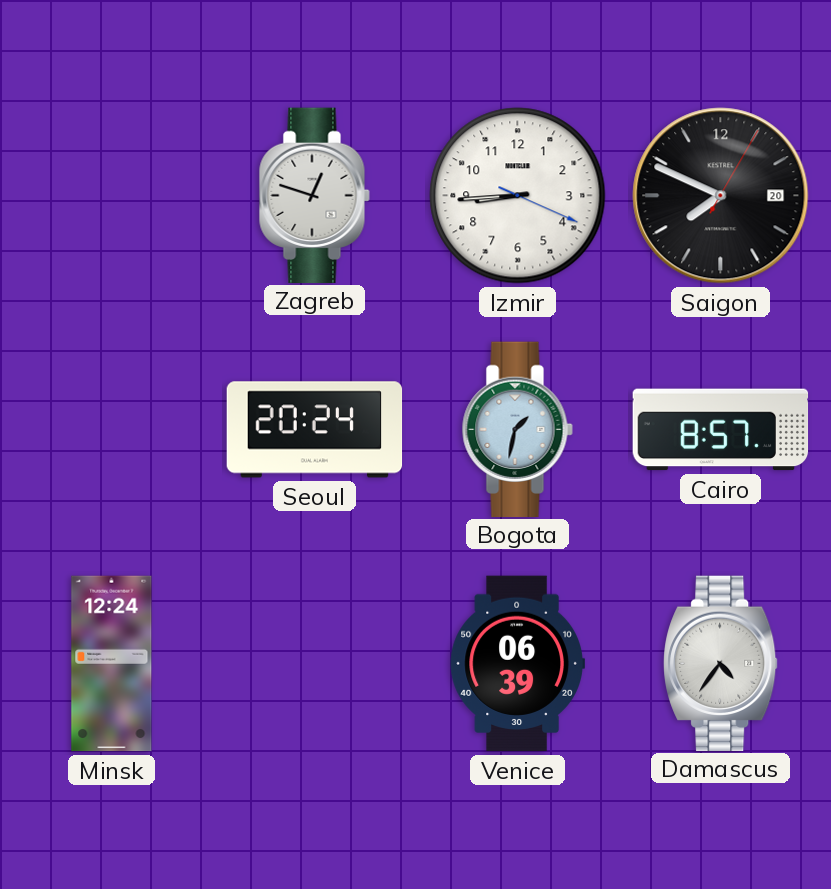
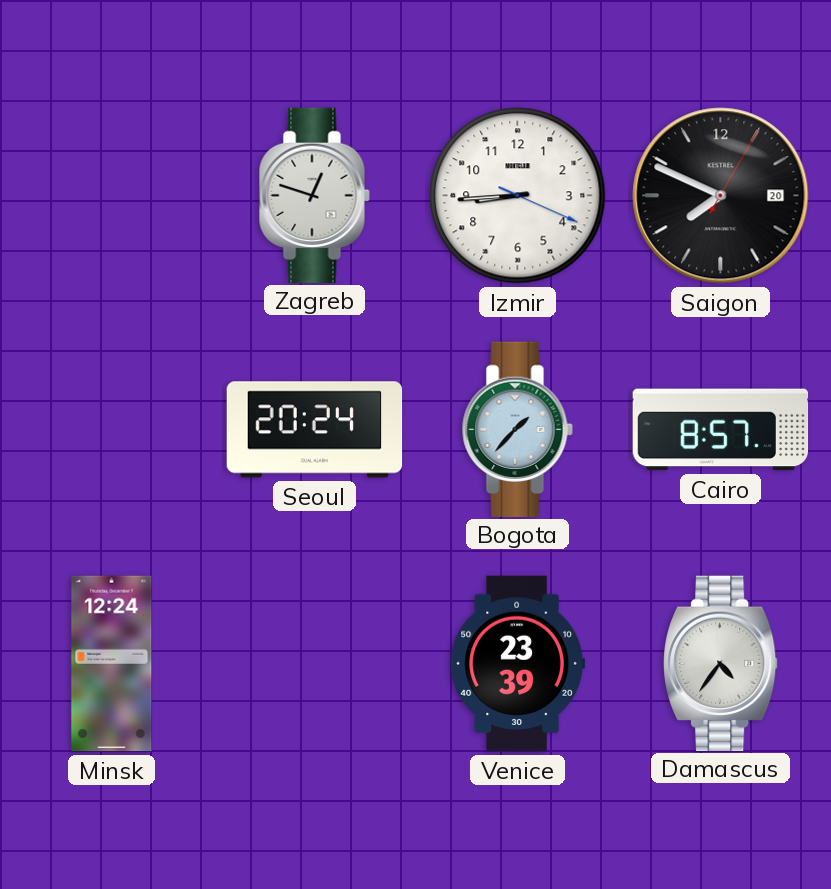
Bogota: 1:32 -> 1:37 (517, 429)
Venice: 06:39 -> 23:39 (517, 664)
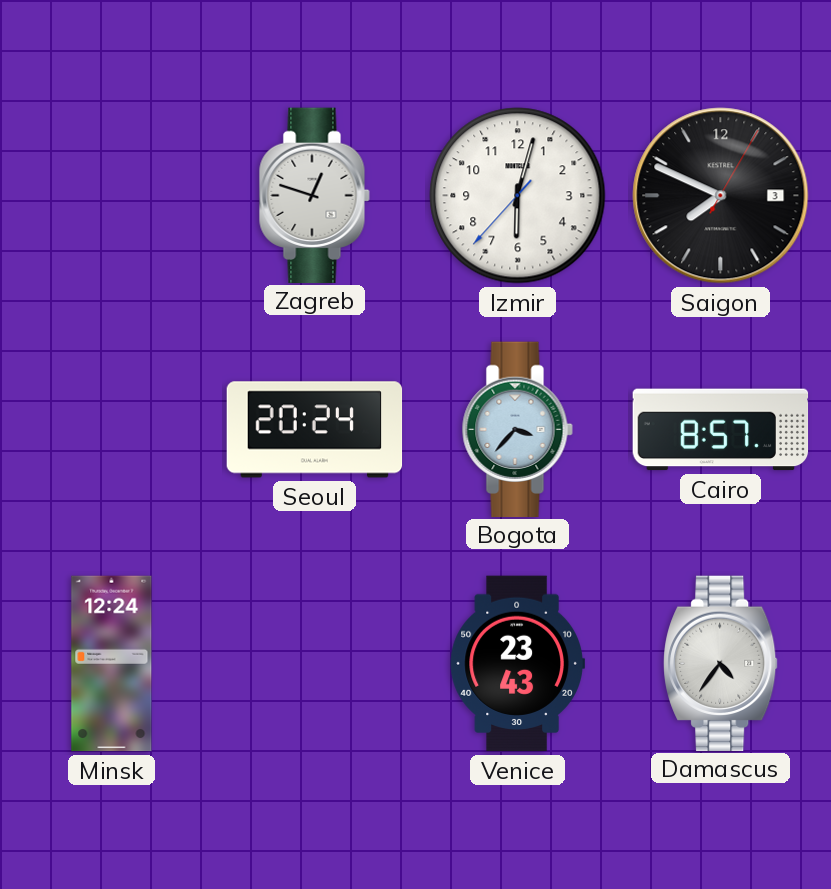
Izmir: 8:44 -> 6:02 (518, 196)
Saigon date: 20 -> 3 (721, 196)
Bogota: 1:37 -> 3:37 (517, 429)
Venice: 23:39 -> 23:43 (517, 664)
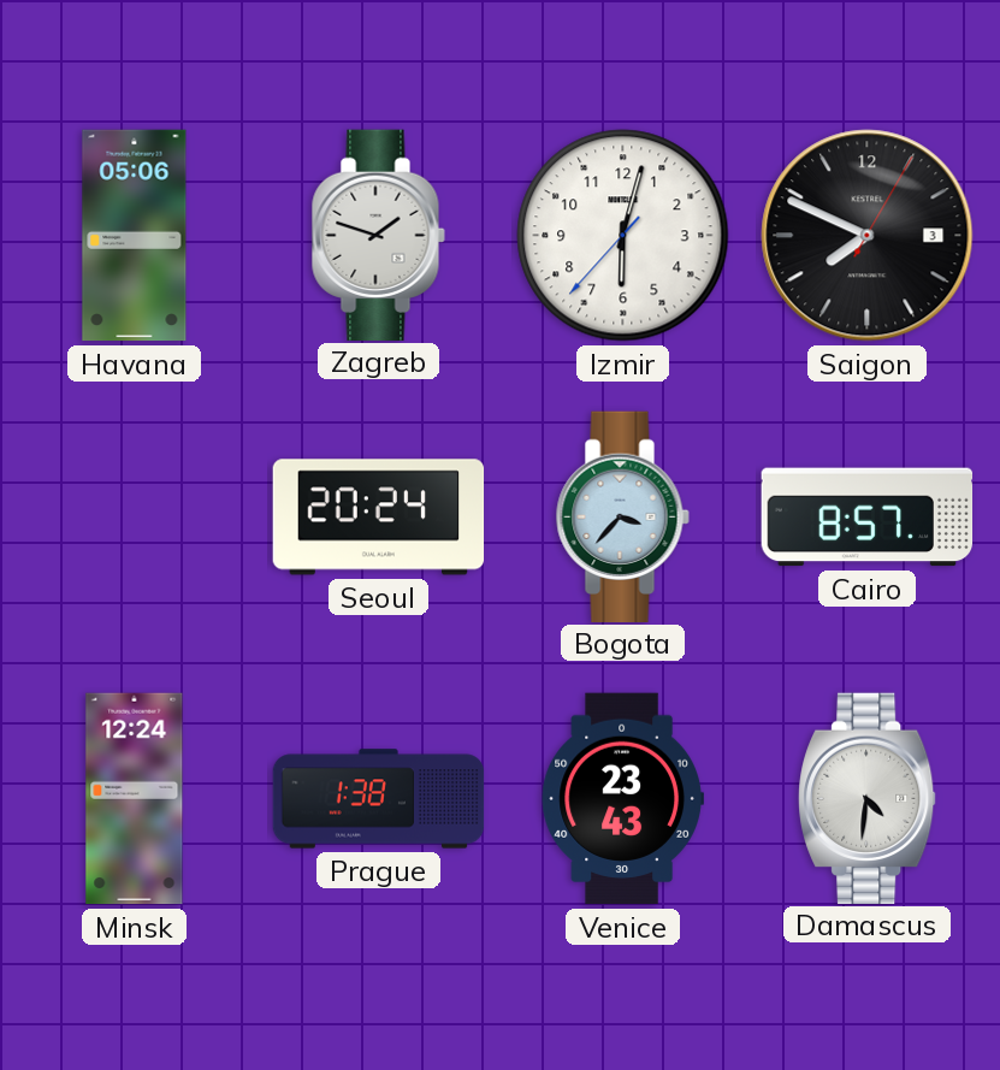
Havana: none -> 05:06 (135, 236)
Zagreb: 12:48 -> 1:48 (378, 235)
Prague: none -> 1:38 (379, 799)
Damascus: 4:36 -> 4:31 (868, 798)
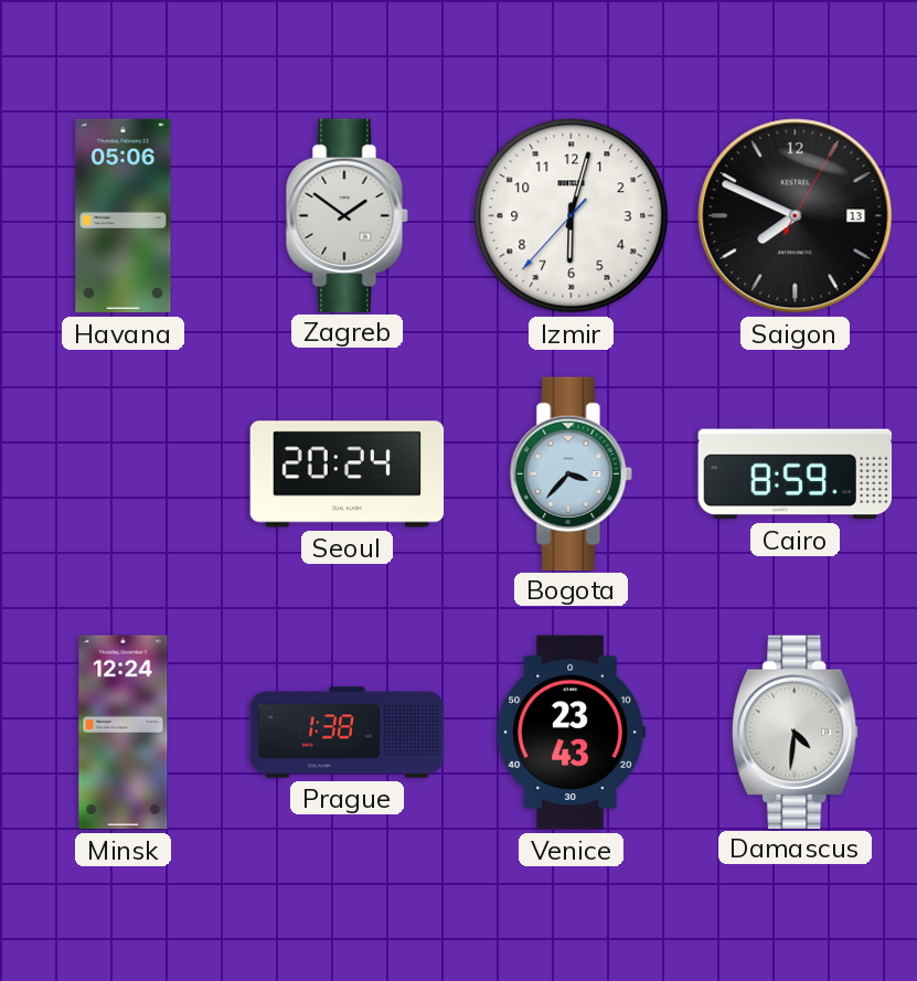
Zagreb: 1:48 -> 1:51 (346, 215)
Saigon date: 3 -> 13 (796, 216)
Cairo: 8:57 -> 8:59 (796, 474)
